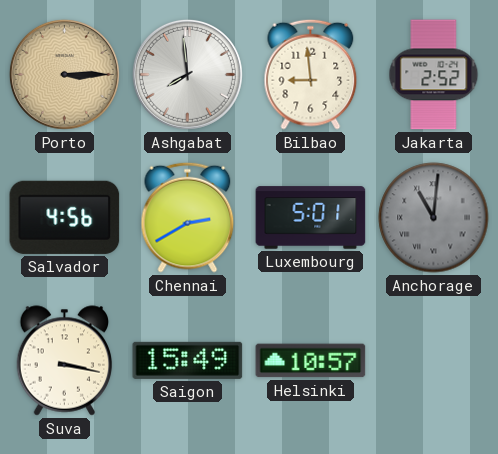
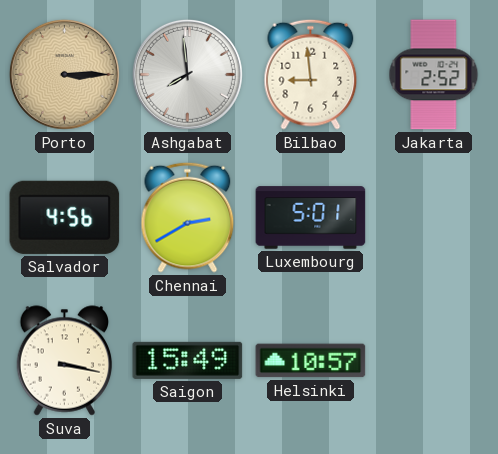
Anchorage: 11:01 -> none (434, 218)
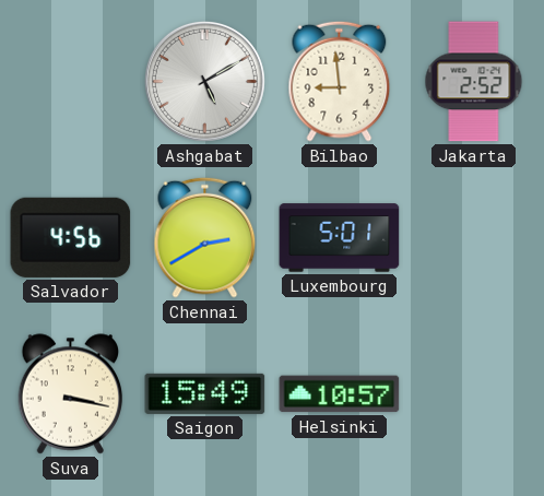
Porto: 3:15 -> none (64, 74)
Ashgabat: 7:59 -> 5:10 (204, 81)
